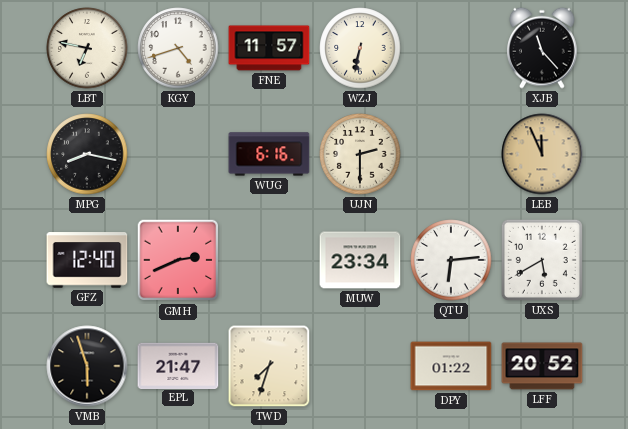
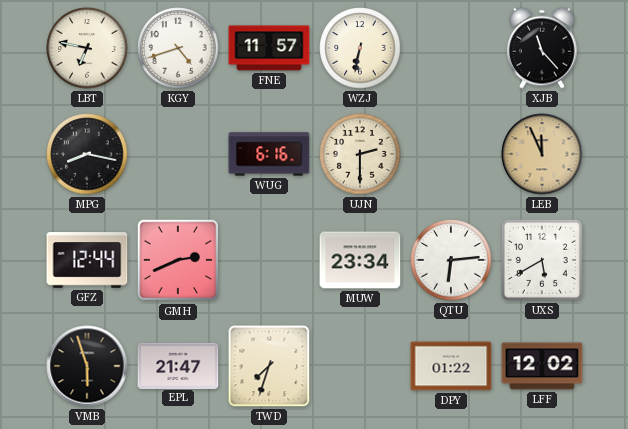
GFZ: 12:40 -> 12:44 (87, 260)
LFF: 20:52 -> 12:02 (542, 366)
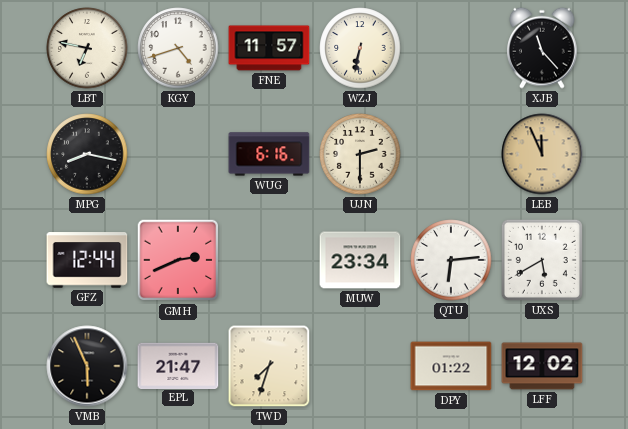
VMB: 5:57 -> 5:56 (87, 366)
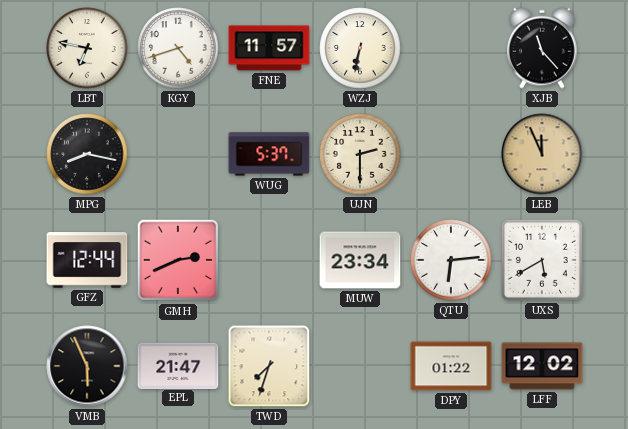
WUG: 6:16 -> 5:37 (269, 154)
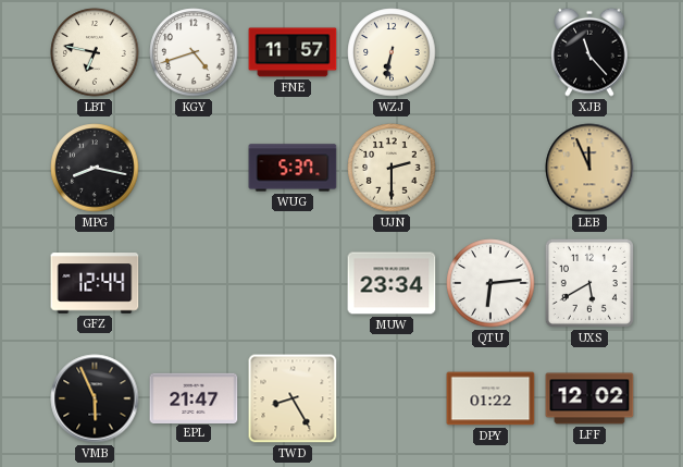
GMH: 2:41 -> none (178, 260)
TWD: 7:33 -> 8:25 (293, 398)
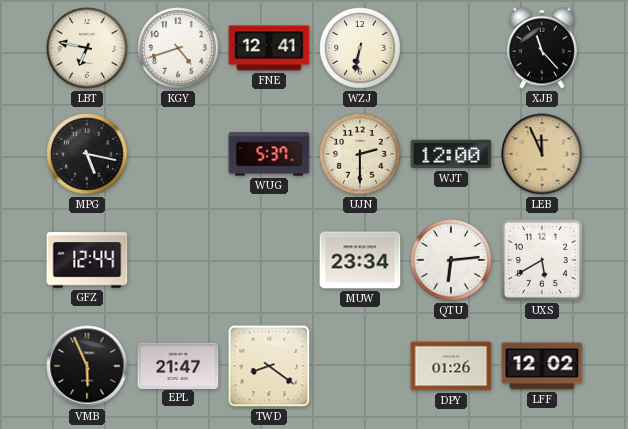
FNE: 11:57 -> 12:41 (269, 48)
MPG: 8:17 -> 5:17 (87, 154)
WJT: none -> 12:00 (451, 154)
TWD: 8:25 -> 8:21 (269, 366)
DPY: 01:22 -> 01:26 (451, 366)
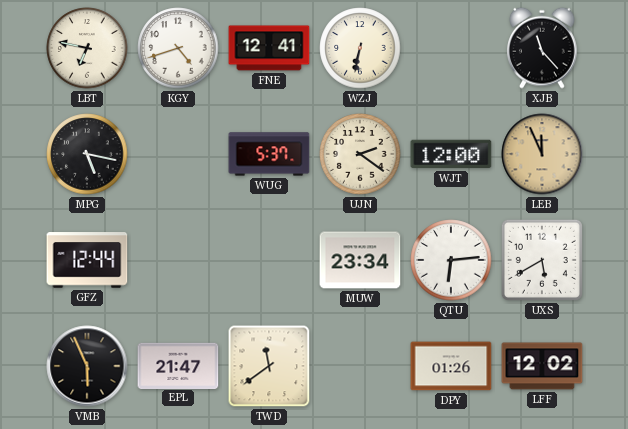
UJN: 2:30 -> 2:21 (360, 154)
TWD: 8:21 -> 11:39 (269, 366)
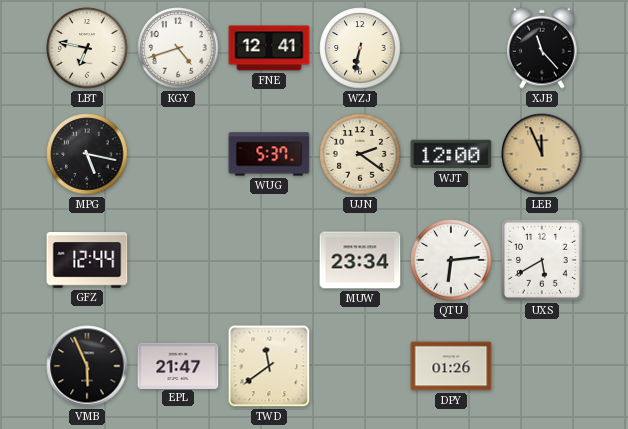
LFF: 12:02 -> none (542, 366)
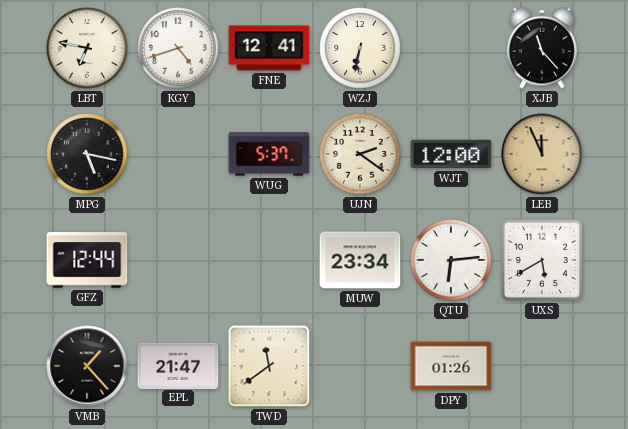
VMB: 5:56 -> 1:23 (87, 366)
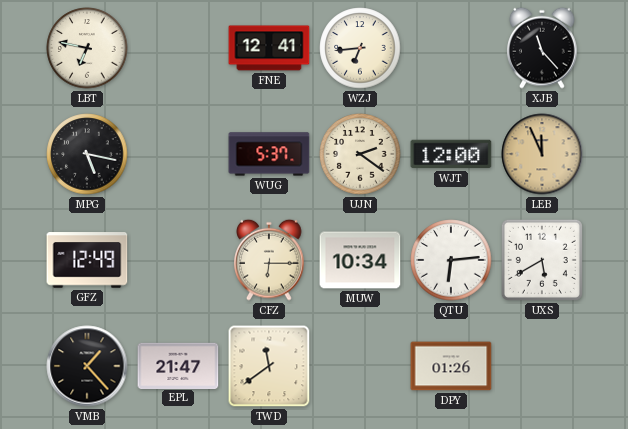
KGY: 4:42 -> none (178, 48)
WZJ: 6:32 -> 6:44 (360, 48)
GFZ: 12:44 -> 12:49 (87, 260)
CFZ: none -> 6:15 (269, 260)
MUW: 23:34 -> 10:34 (360, 260)
